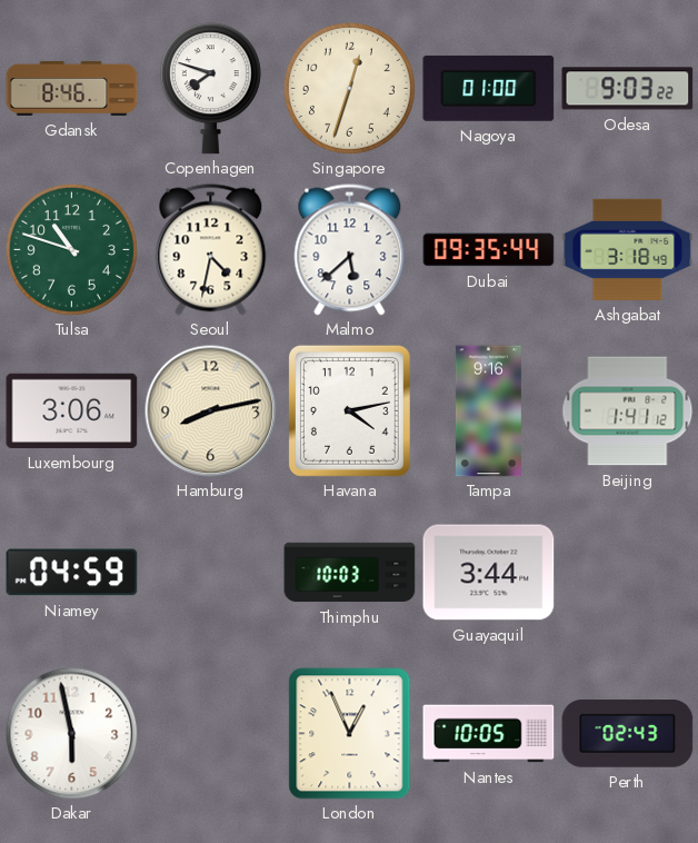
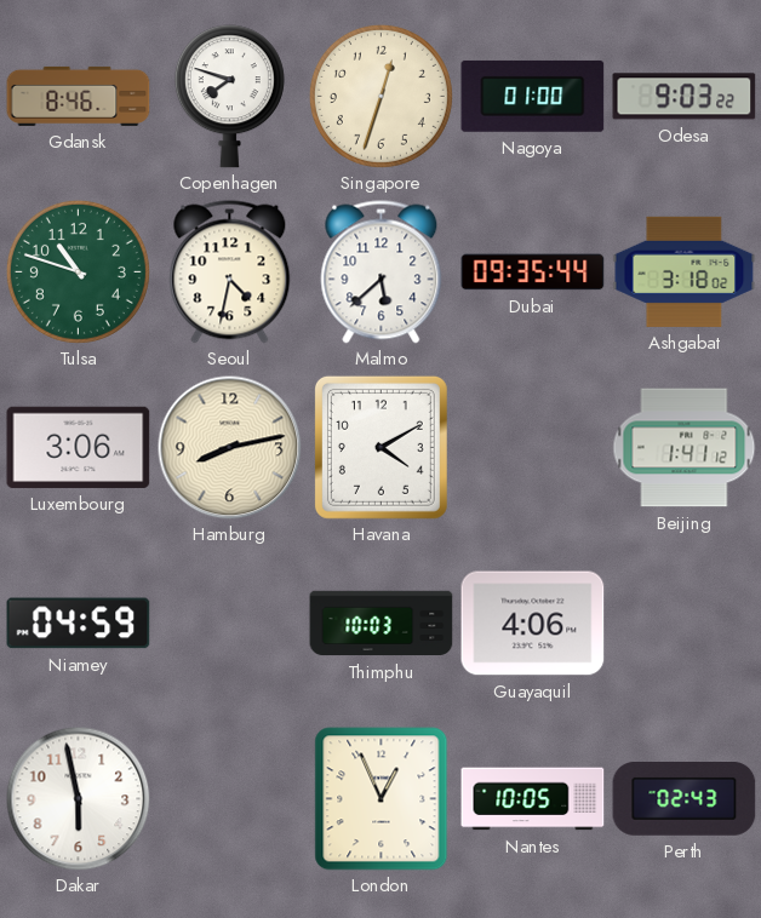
Ashgabat: 3:18:49 -> 3:18:02 (685, 271)
Havana: 4:13 -> 4:10 (380, 447)
Tampa: 9:16 -> none (488, 411)
Guayaquil: 3:44 -> 4:06 (533, 624)
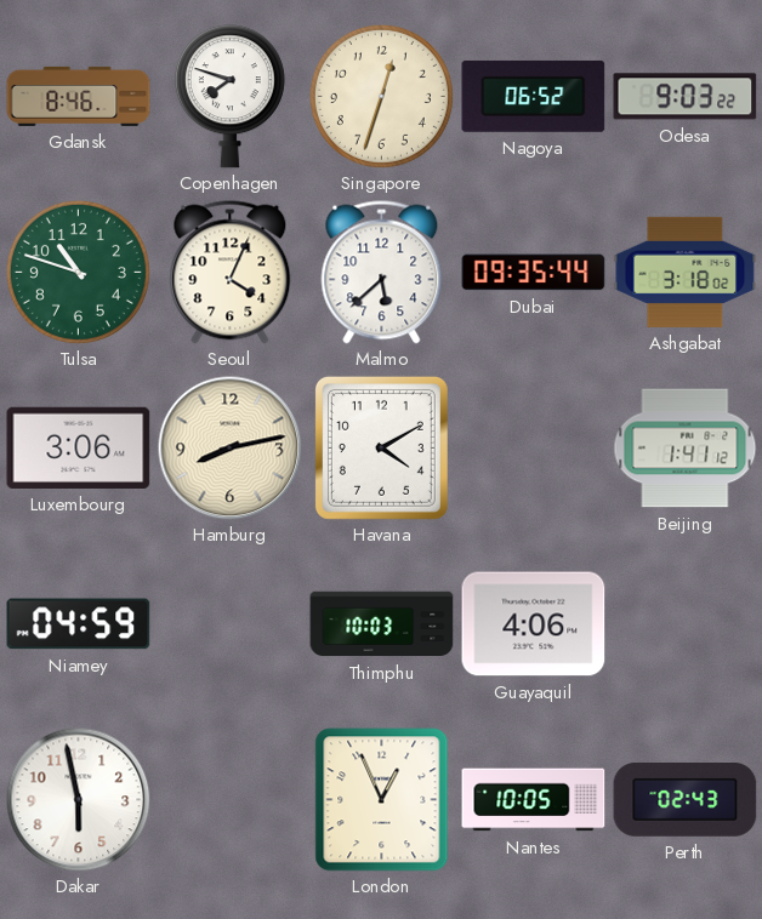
Nagoya: 01:00 -> 06:52 (534, 96)
Seoul: 4:32 -> 4:04 (231, 273)
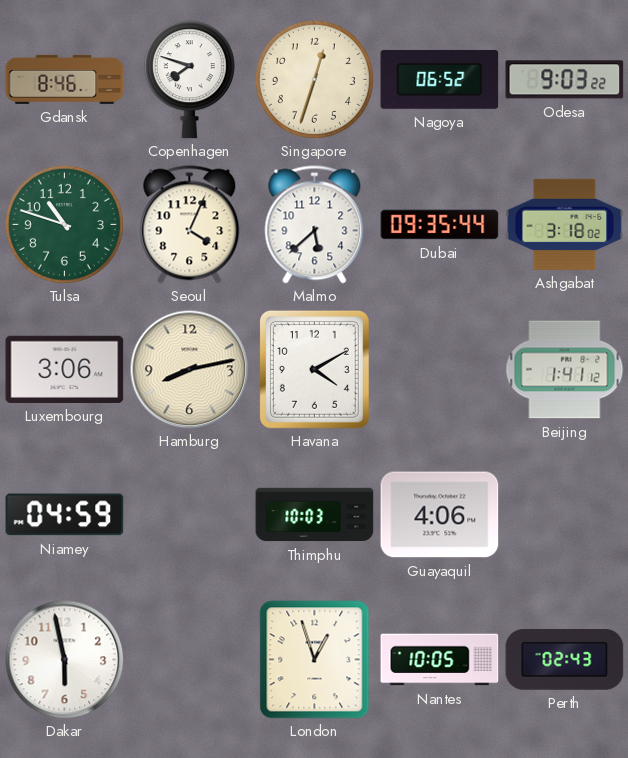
London: 12:56 -> 12:57 (315, 660)
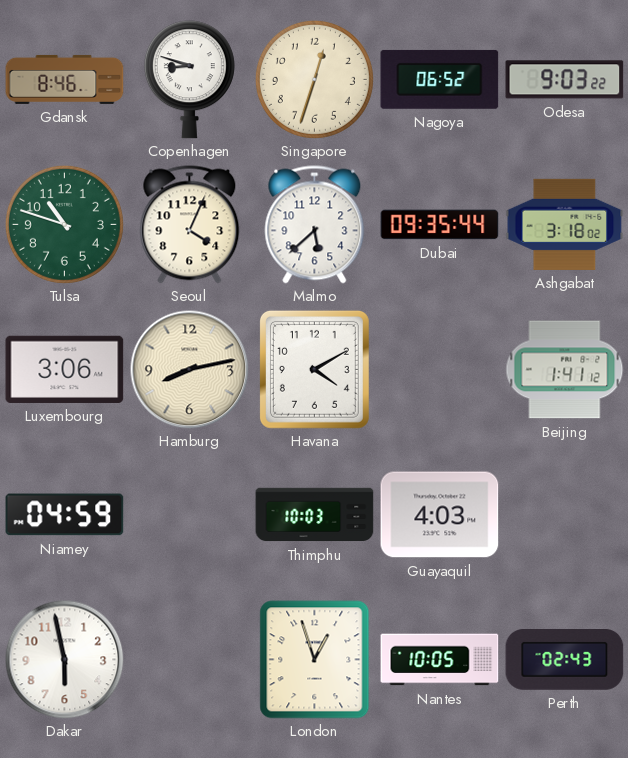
Copenhagen: 7:48 -> 8:48 (189, 80)
Guayaquil: 4:06 -> 4:03 (440, 515)
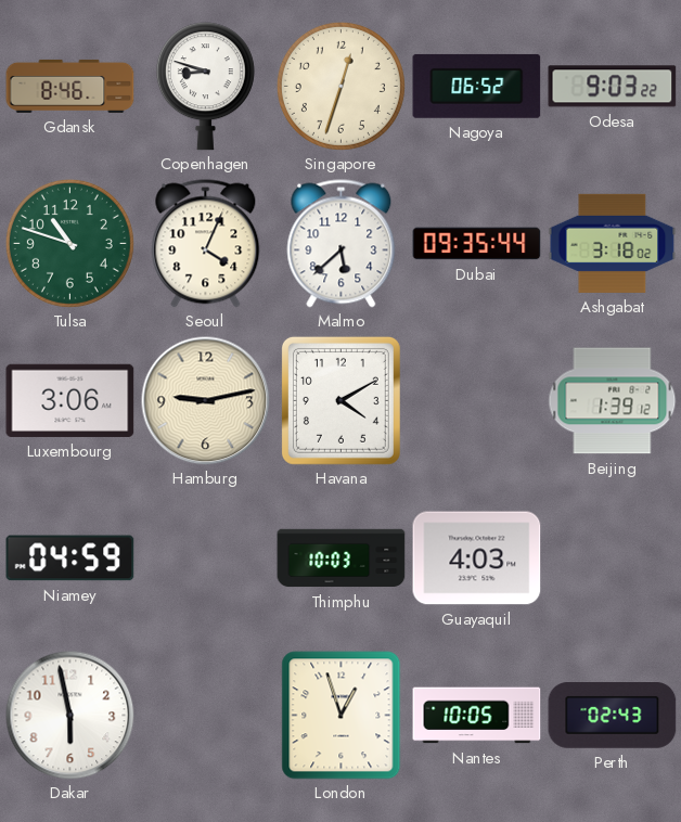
Hamburg: 8:13 -> 9:13 (206, 401)
Beijing: 1:41 -> 1:39 (613, 401)
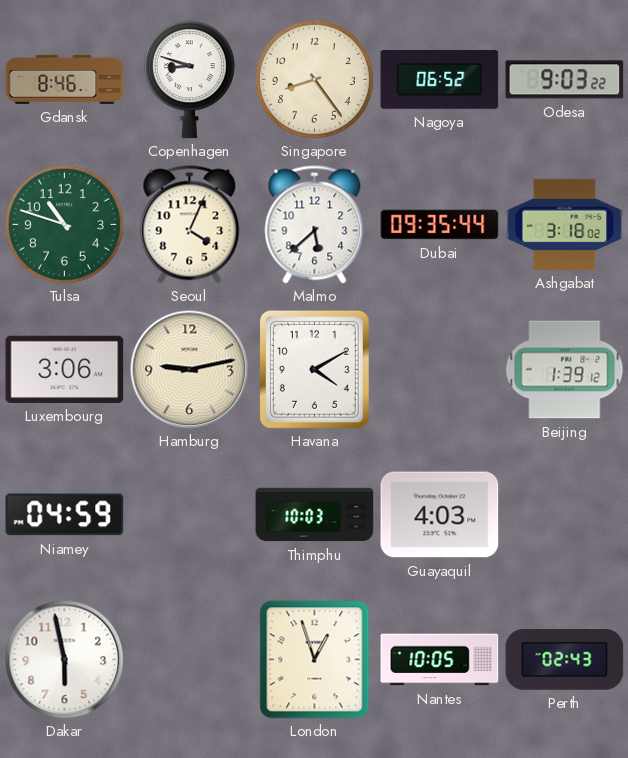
Singapore: 12:33 -> 8:24 (314, 79)
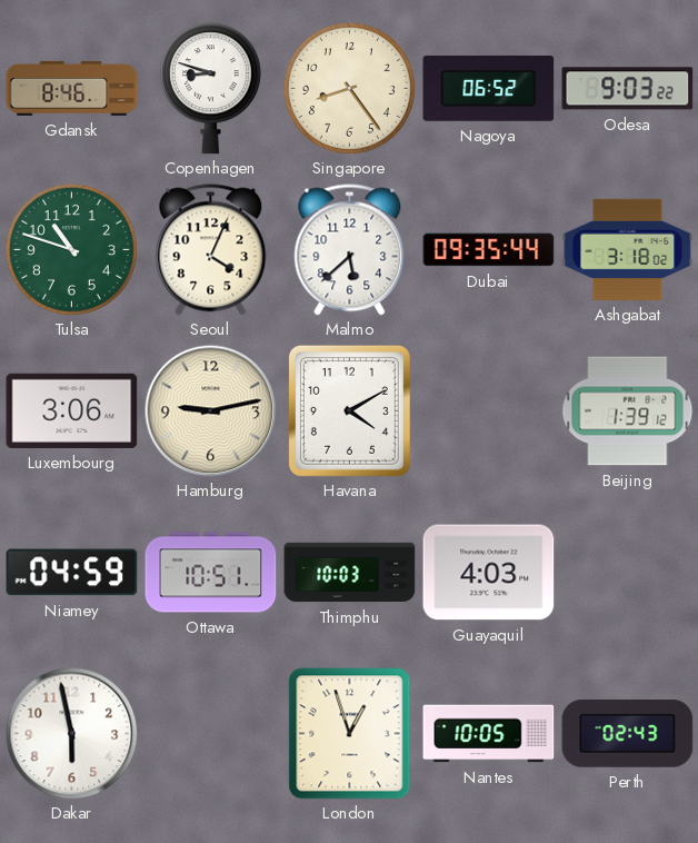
Ottawa: none -> 10:51 (211, 573)
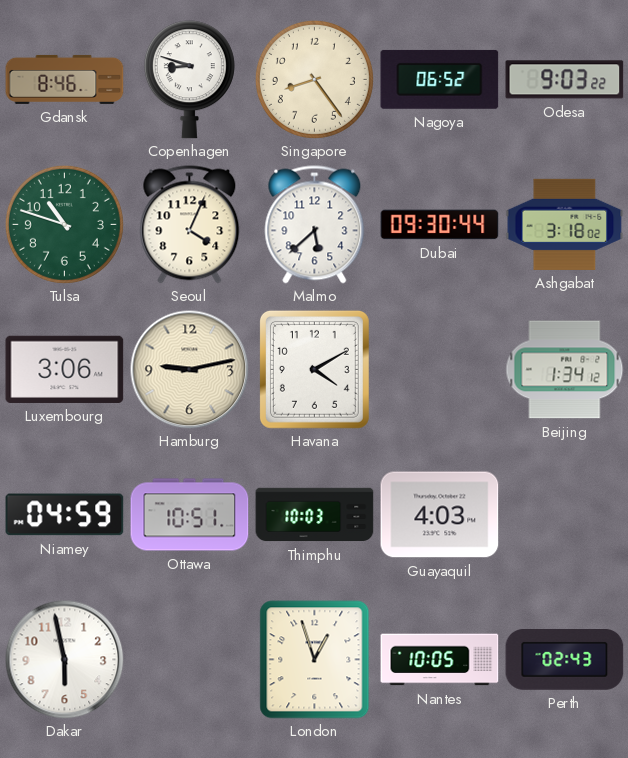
Dubai: 09:35 -> 09:30 (440, 225)
Beijing: 1:39 -> 1:34 (565, 370)
